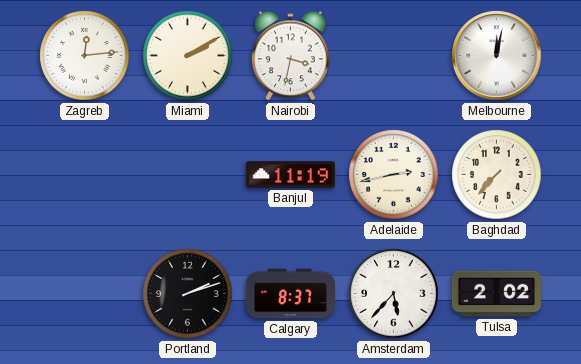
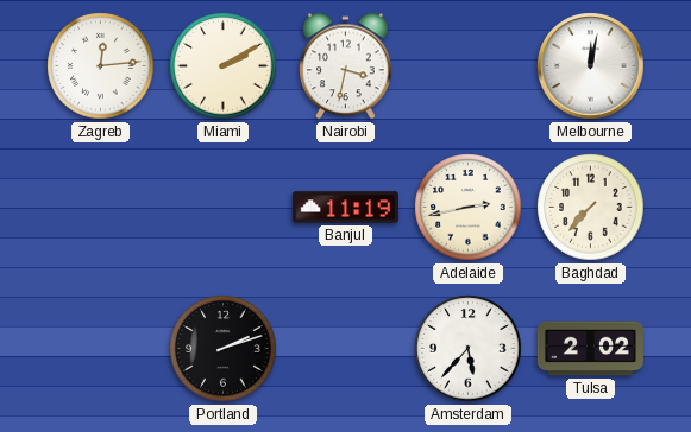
Calgary: 8:37 -> none (290, 294)
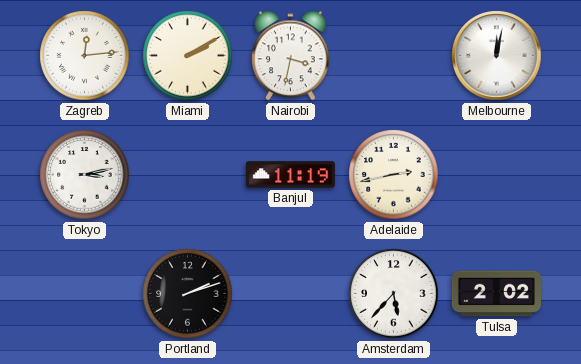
Tokyo: none -> 3:13 (85, 175)
Baghdad: 7:37 -> none (591, 208)
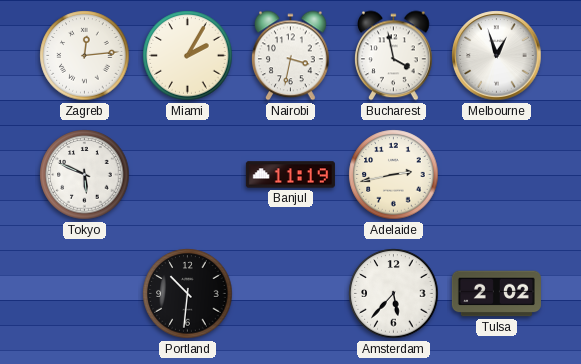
Miami: 2:10 -> 2:05 (188, 56)
Bucharest: none -> 3:58 (394, 56)
Melbourne: 12:02 -> 12:57 (497, 56)
Tokyo: 3:13 -> 5:49 (85, 175)
Portland: 2:12 -> 10:31 (188, 294)
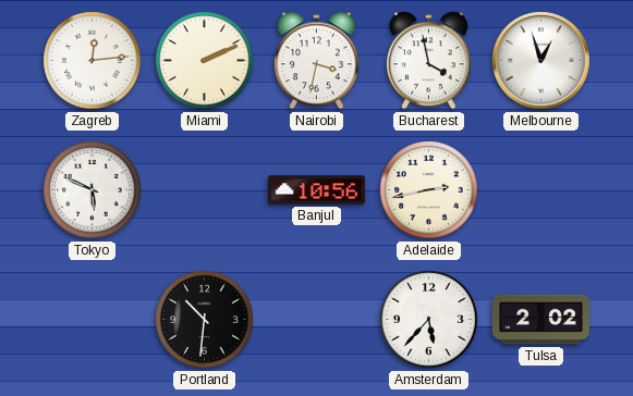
Miami: 2:05 -> 2:11 (205, 61)
Banjul: 11:19 -> 10:56 (316, 190)
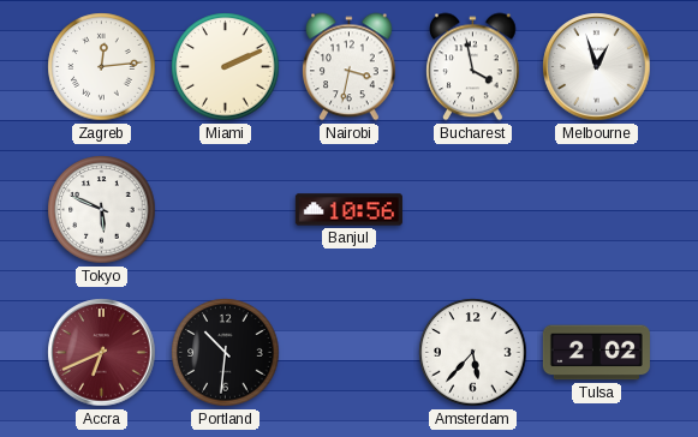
Adelaide: 2:43 -> none (429, 190)
Accra: none -> 6:41 (102, 353)
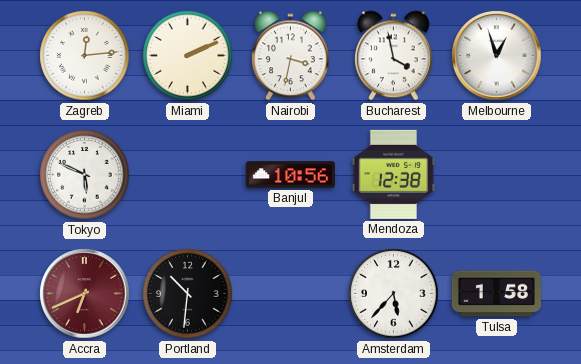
Mendoza: none -> 12:38 (394, 174)
Tulsa: 2:02 -> 1:58 (496, 294)
